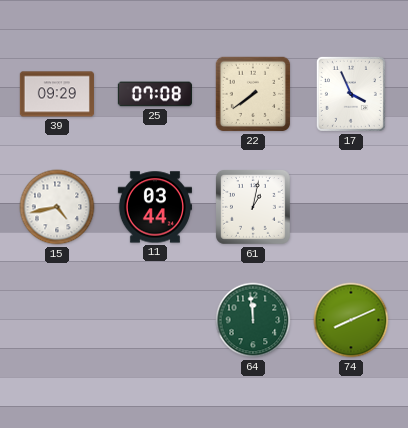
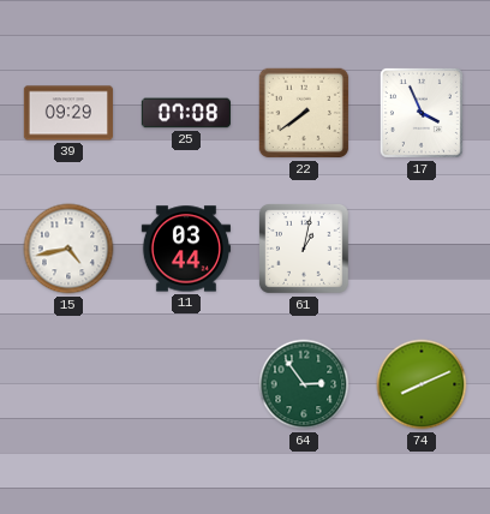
64: 11:59 -> 2:54 (304, 384)
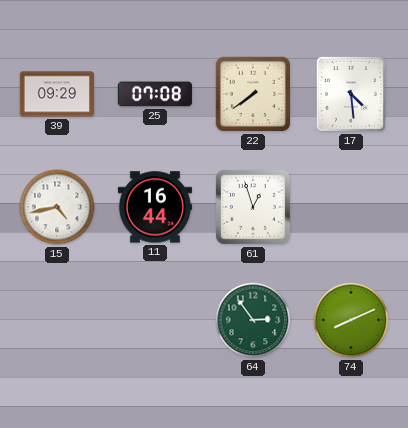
17: 3:56 -> 4:29 (351, 94)
11: 03:44 -> 16:44 (155, 207)
61: 1:02 -> 12:57 (253, 207)
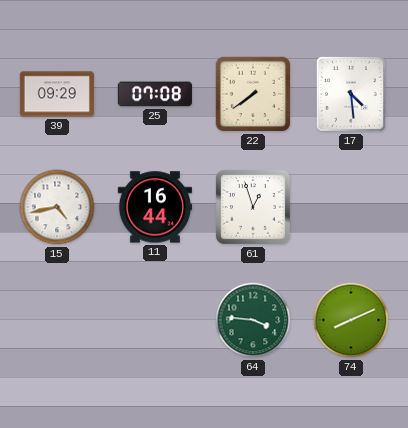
64: 2:54 -> 3:46 (253, 320)
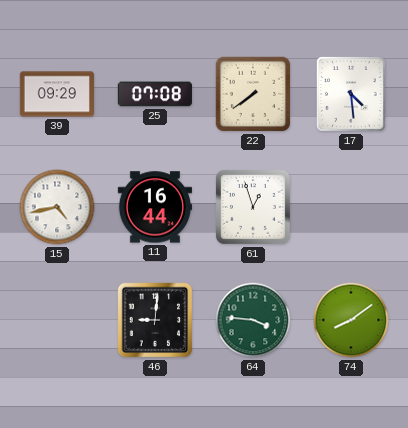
46: none -> 9:01 (155, 320)
74: 8:11 -> 8:09 (351, 320)
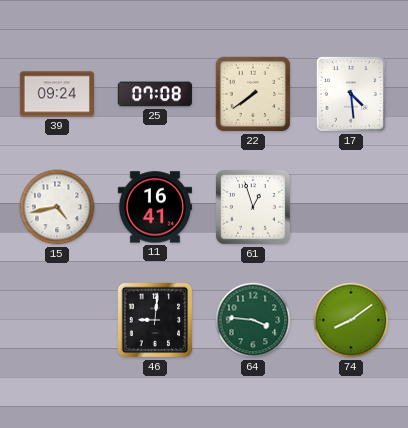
39: 09:29 -> 09:24 (57, 94)
11: 16:44 -> 16:41 (155, 207)
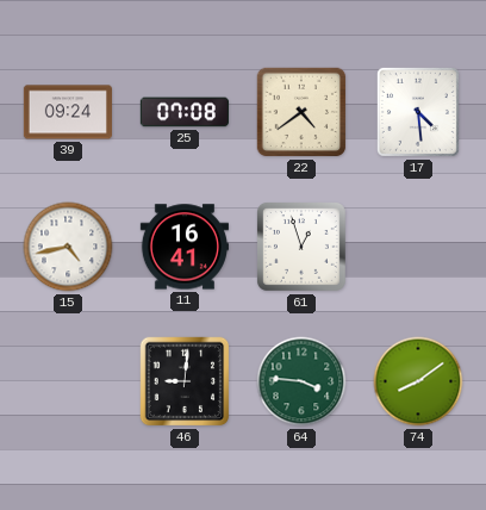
22: 7:39 -> 4:39 (301, 112)
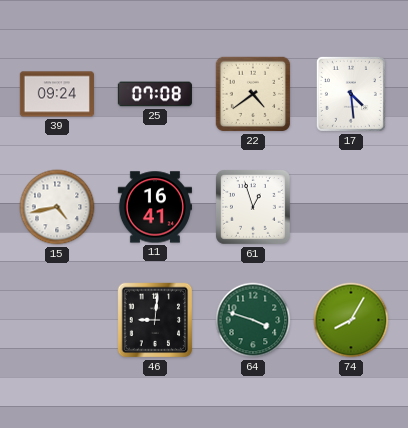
64: 3:46 -> 3:48 (253, 320)
74: 8:09 -> 8:05 (351, 320)
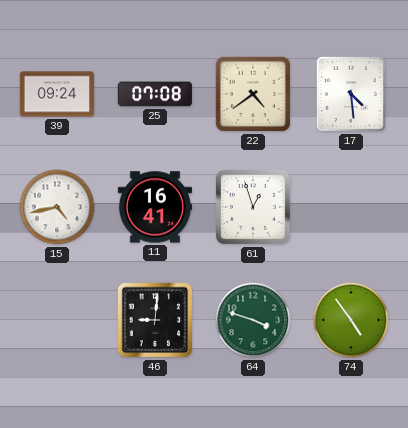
74: 8:05 -> 4:54 (351, 320)
